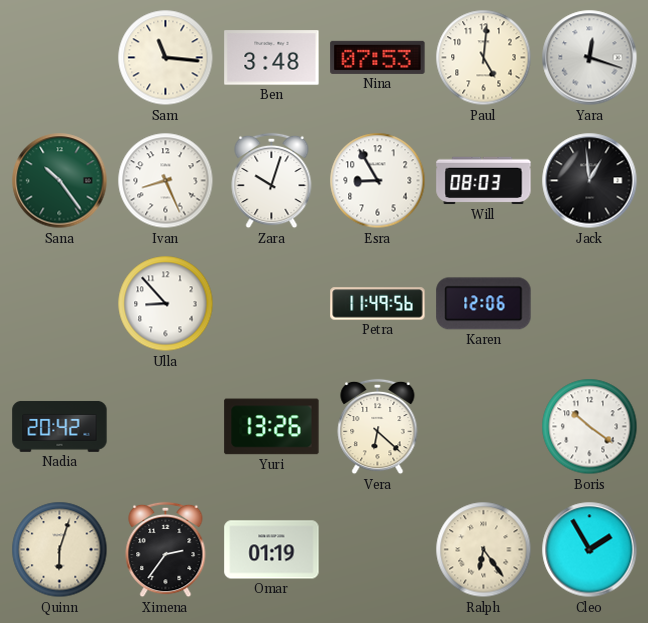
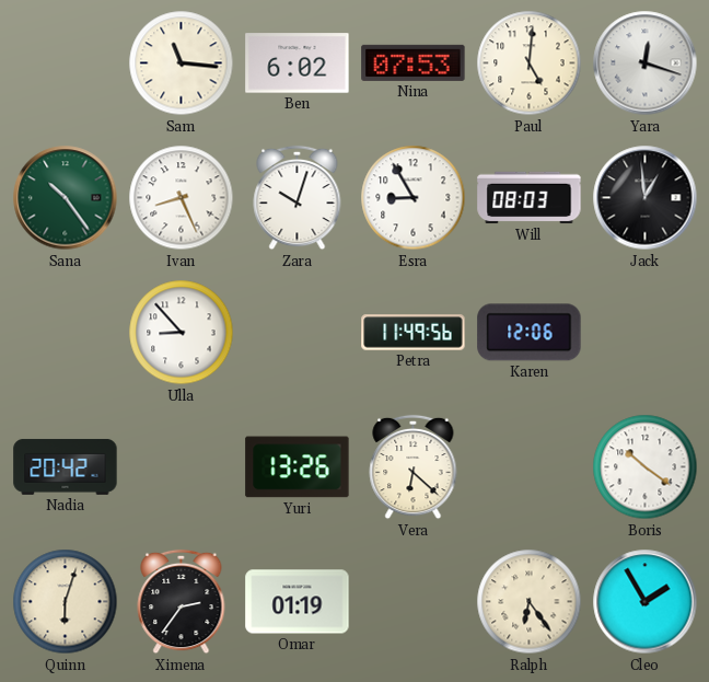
Ben: 3:48 -> 6:02 (298, 63)
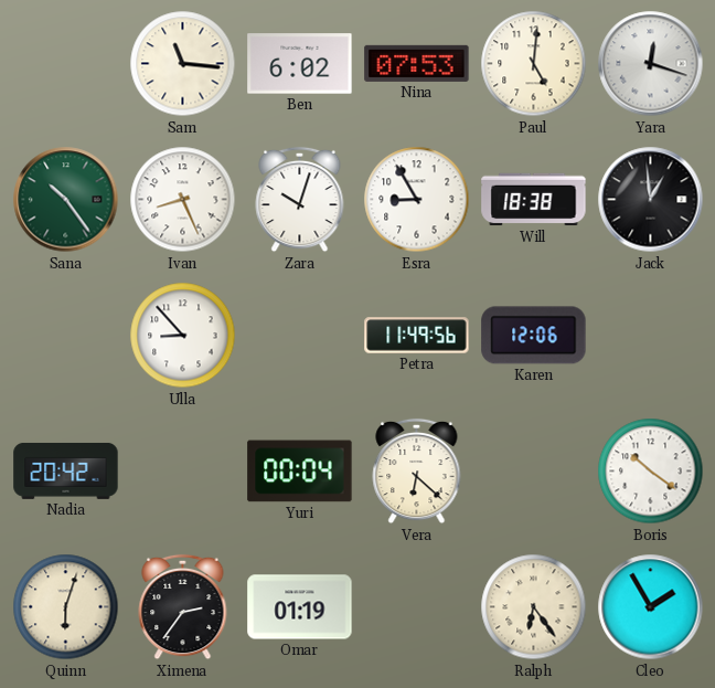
Will: 08:03 -> 18:38 (534, 200)
Yuri: 13:26 -> 00:04 (300, 472)
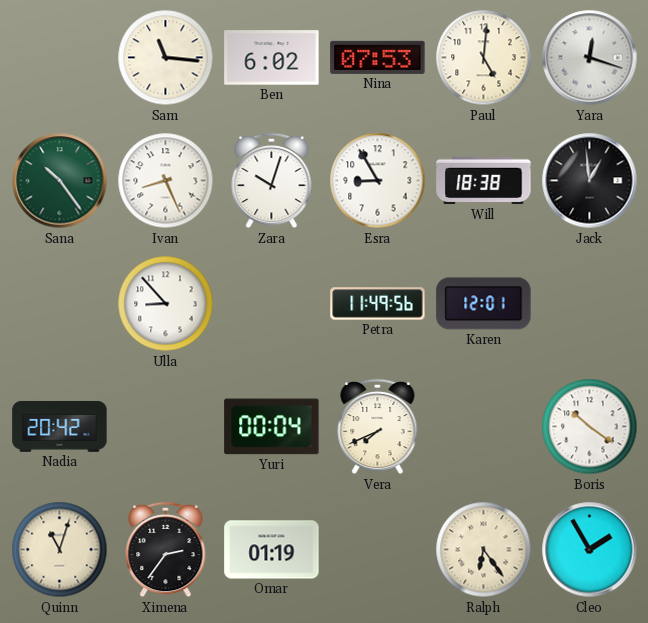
Karen: 12:06 -> 12:01 (484, 304)
Vera: 6:22 -> 7:41 (378, 427)
Quinn: 6:03 -> 11:03 (60, 550)
